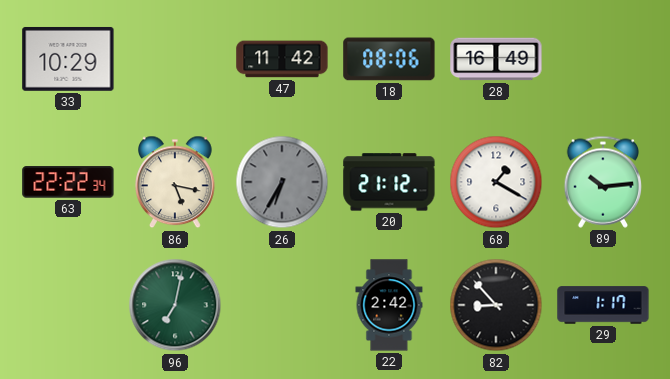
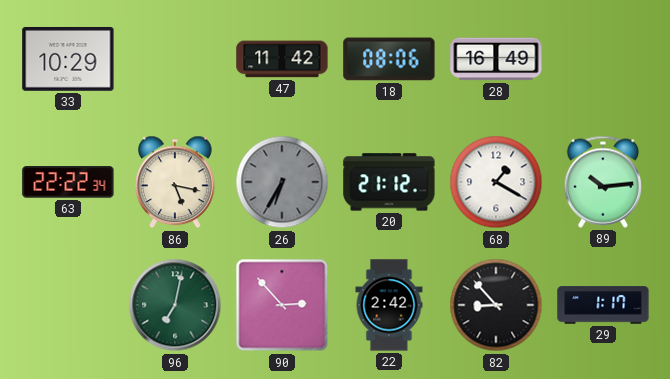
90: none -> 2:53 (282, 305)
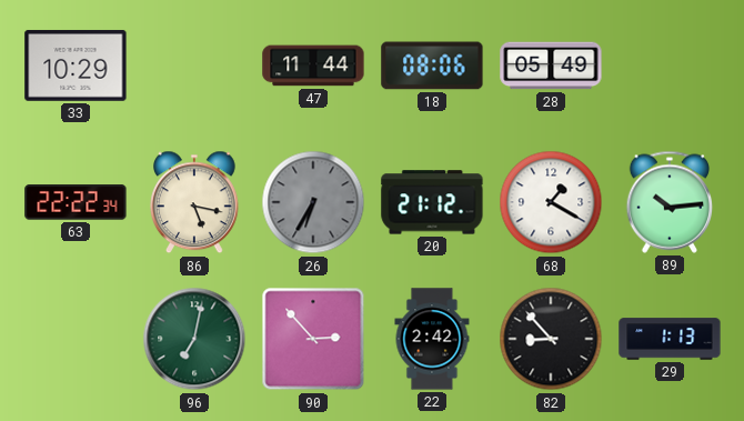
47: 11:42 -> 11:44 (313, 66)
28: 16:49 -> 05:49 (551, 66)
29: 1:17 -> 1:13 (670, 339)
